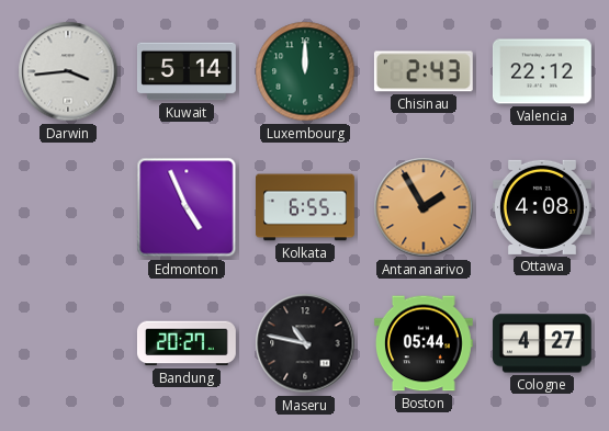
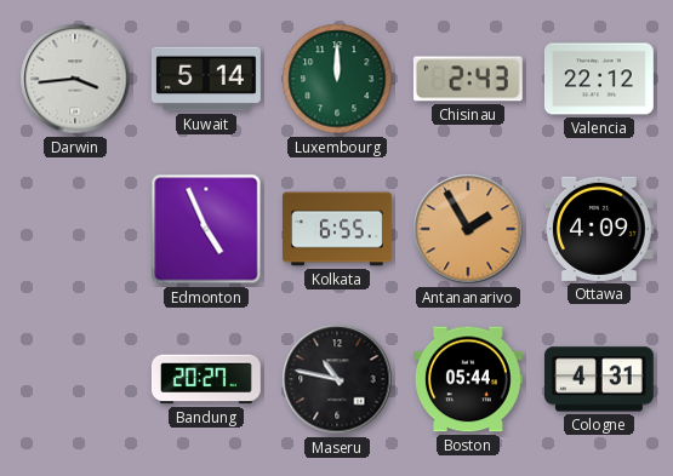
Ottawa: 4:08 -> 4:09 (599, 229)
Cologne: 4:27 -> 4:31 (599, 379)
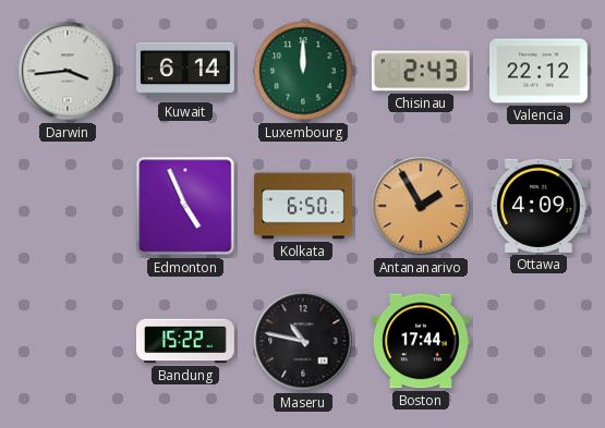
Kuwait: 5:14 -> 6:14 (185, 71)
Kolkata: 6:55 -> 6:50 (304, 206)
Bandung: 20:27 -> 15:22 (185, 341)
Boston: 05:44 -> 17:44 (421, 341)
Cologne: 4:31 -> none (599, 379)
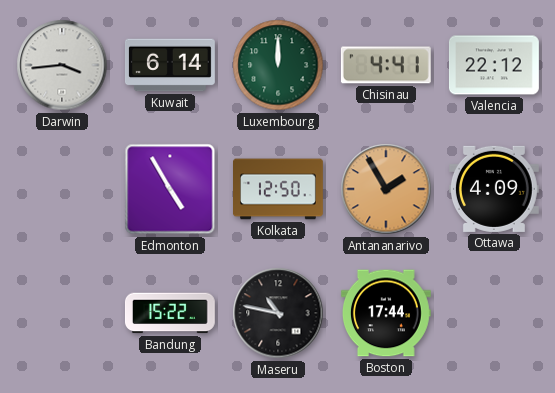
Chisinau: 2:43 -> 4:41 (386, 65)
Edmonton: 4:56 -> 4:55 (170, 189)
Kolkata: 6:50 -> 12:50 (279, 189)
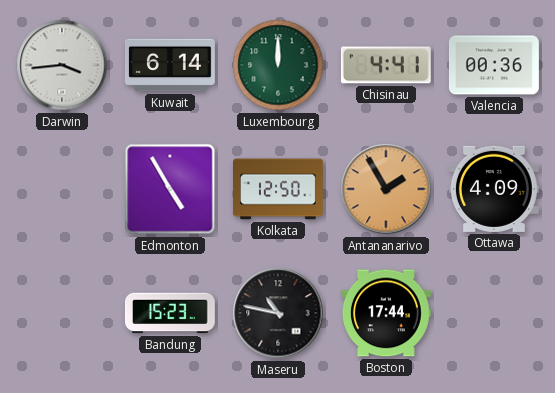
Valencia: 22:12 -> 00:36 (494, 65)
Bandung: 15:22 -> 15:23 (170, 313)
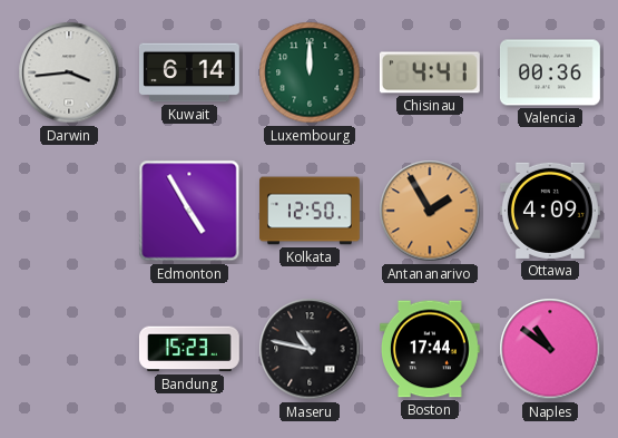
Naples: none -> 10:51 (550, 349)
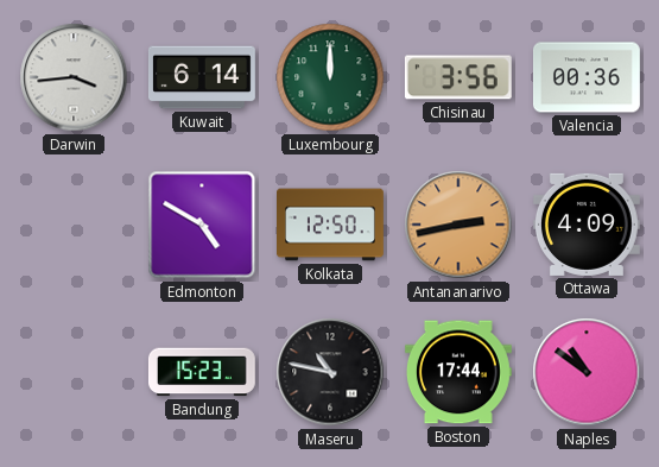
Chisinau: 4:41 -> 3:56 (458, 77)
Edmonton: 4:55 -> 4:50 (202, 225)
Antananarivo: 1:55 -> 2:43 (458, 225)
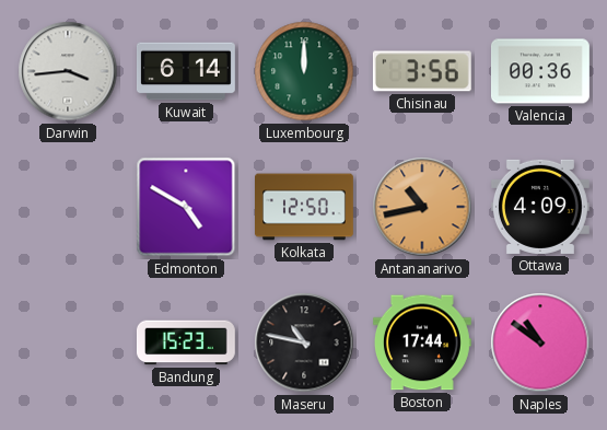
Antananarivo: 2:43 -> 10:43 (422, 207)
